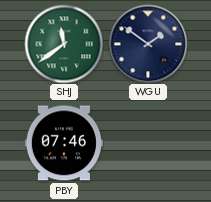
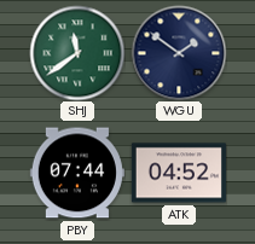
PBY: 07:46 -> 07:44 (77, 173)
ATK: none -> 04:52 (179, 173)
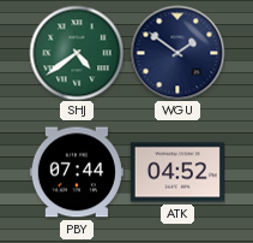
SHJ: 11:39 -> 4:39 (77, 53)
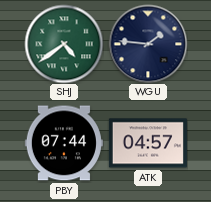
WGU: 1:51 -> 1:46 (148, 44)
ATK: 04:52 -> 04:57 (148, 143)
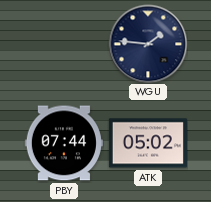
SHJ: 4:39 -> none (64, 44)
ATK: 04:57 -> 05:02 (148, 143)
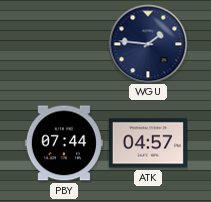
ATK: 05:02 -> 04:57 (148, 143)
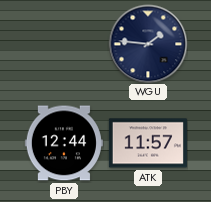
PBY: 07:44 -> 12:44 (64, 143)
ATK: 04:57 -> 11:57 (148, 143)
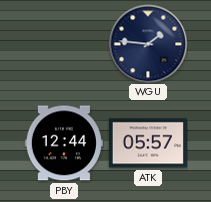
ATK: 11:57 -> 05:57 (148, 143)
